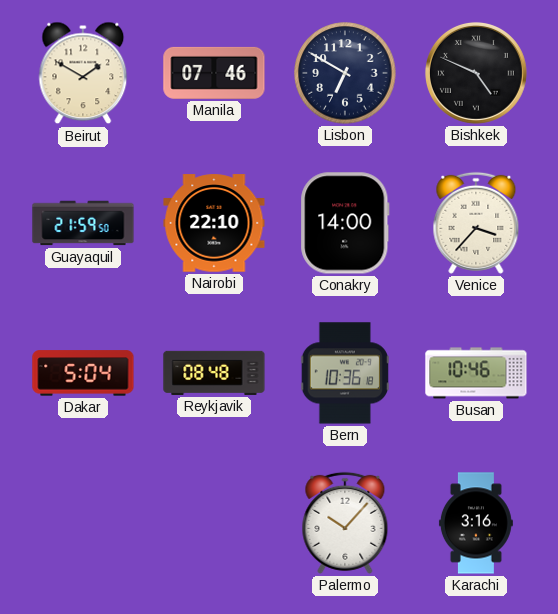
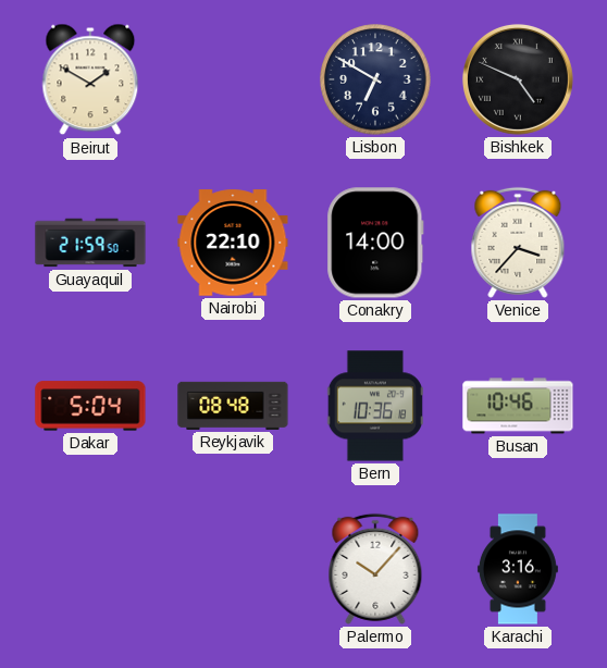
Manila: 07:46 -> none (214, 73)
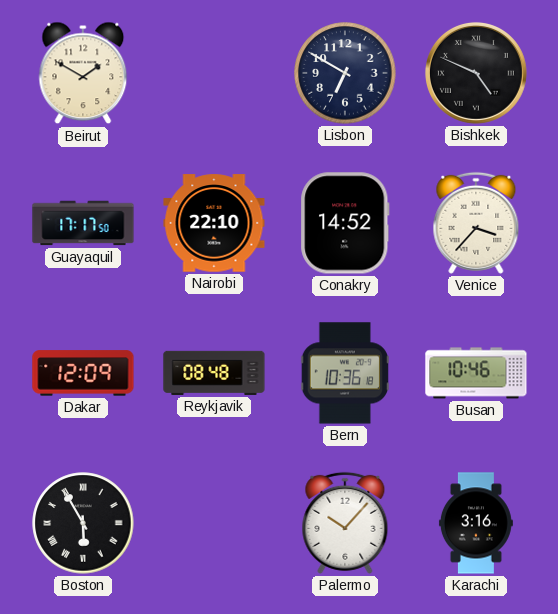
Guayaquil: 21:59 -> 17:17 (83, 223)
Conakry: 14:00 -> 14:52 (345, 223)
Dakar: 5:04 -> 12:09 (83, 373)
Boston: none -> 5:55 (83, 523)
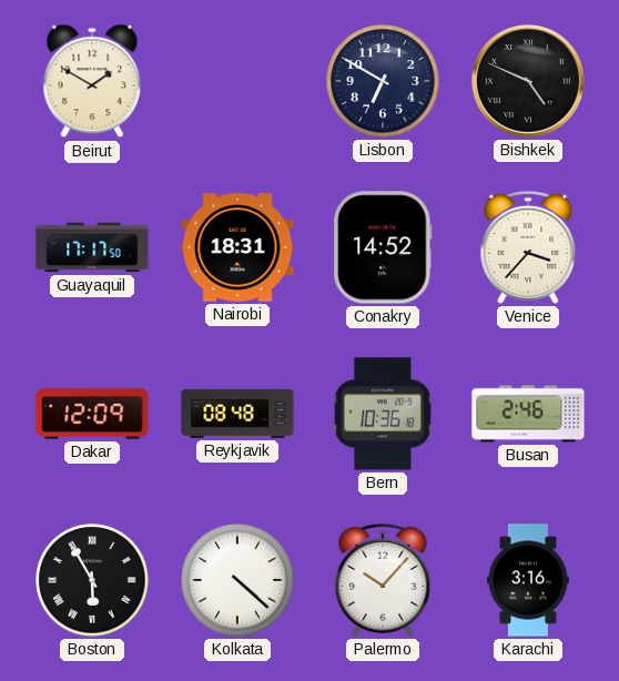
Nairobi: 22:10 -> 18:31 (237, 247)
Busan: 10:46 -> 2:46 (528, 414)
Kolkata: none -> 4:22 (237, 580)
